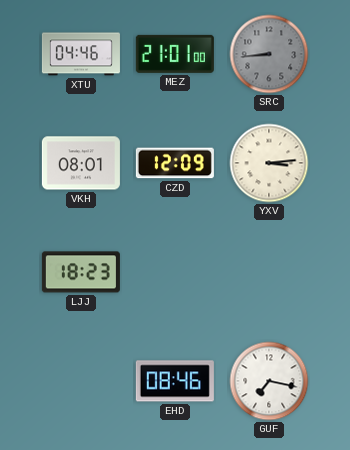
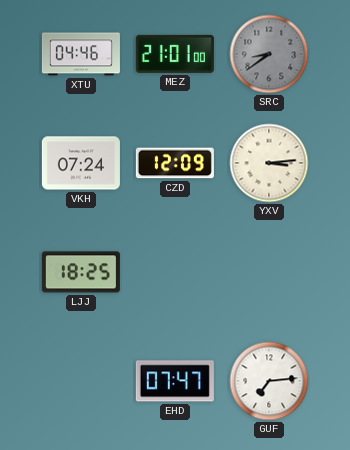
SRC: 8:44 -> 8:39 (269, 54)
VKH: 08:01 -> 07:24 (81, 163)
LJJ: 18:23 -> 18:25 (81, 272)
EHD: 08:46 -> 07:47 (175, 381)
GUF: 7:17 -> 7:14 (269, 381)
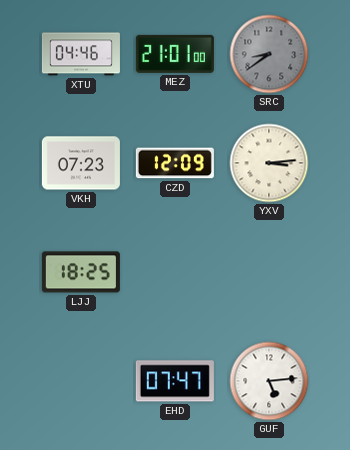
VKH: 07:24 -> 07:23 (81, 163)
GUF: 7:14 -> 5:14 (269, 381)
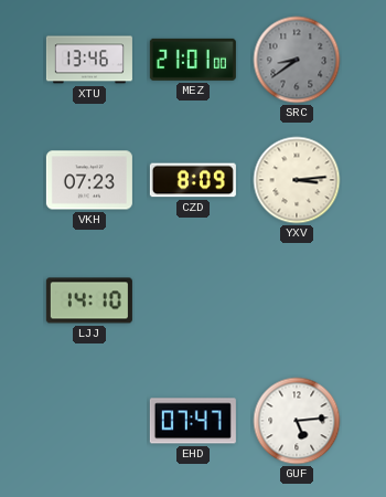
XTU: 04:46 -> 13:46 (89, 60)
CZD: 12:09 -> 8:09 (193, 180)
LJJ: 18:25 -> 14:10 (89, 300)
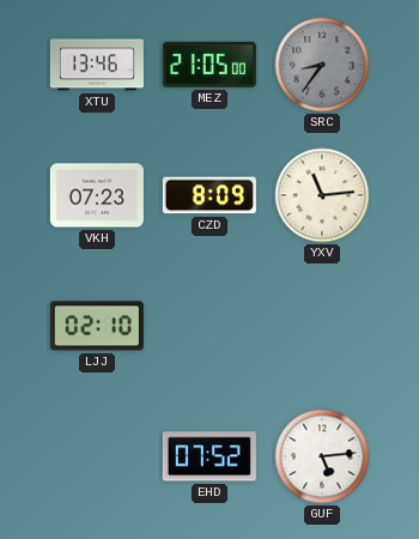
MEZ: 21:01 -> 21:05 (209, 65)
SRC: 8:39 -> 8:36 (322, 65)
YXV: 3:14 -> 11:14 (322, 195)
LJJ: 14:10 -> 02:10 (97, 326)
EHD: 07:47 -> 07:52 (209, 456)
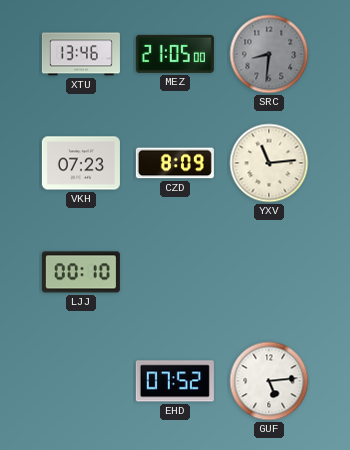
SRC: 8:36 -> 8:31 (269, 54)
LJJ: 02:10 -> 00:10 (81, 272)
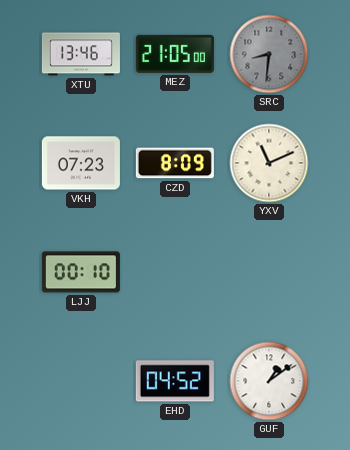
YXV: 11:14 -> 11:11 (269, 163)
EHD: 07:52 -> 04:52 (175, 381)
GUF: 5:14 -> 1:09 (269, 381)
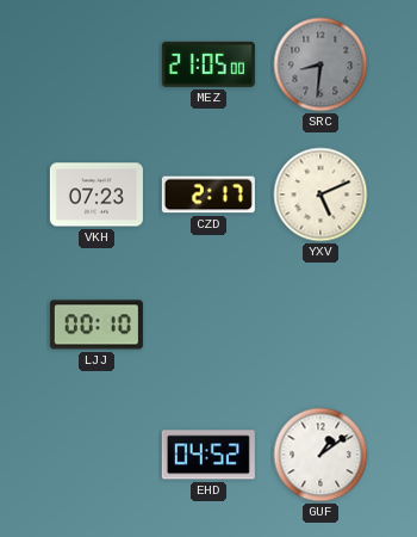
XTU: 13:46 -> none (81, 54)
CZD: 8:09 -> 2:17 (208, 195)
YXV: 11:11 -> 5:11 (320, 195)
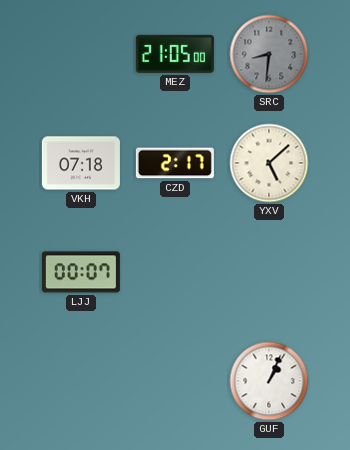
VKH: 07:23 -> 07:18 (81, 163)
YXV: 5:11 -> 5:08 (269, 163)
LJJ: 00:10 -> 00:07 (81, 272)
EHD: 04:52 -> none (208, 455)
GUF: 1:09 -> 1:04 (269, 381)
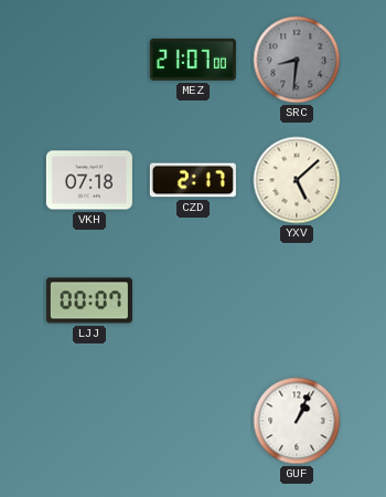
MEZ: 21:05 -> 21:07 (193, 60)
